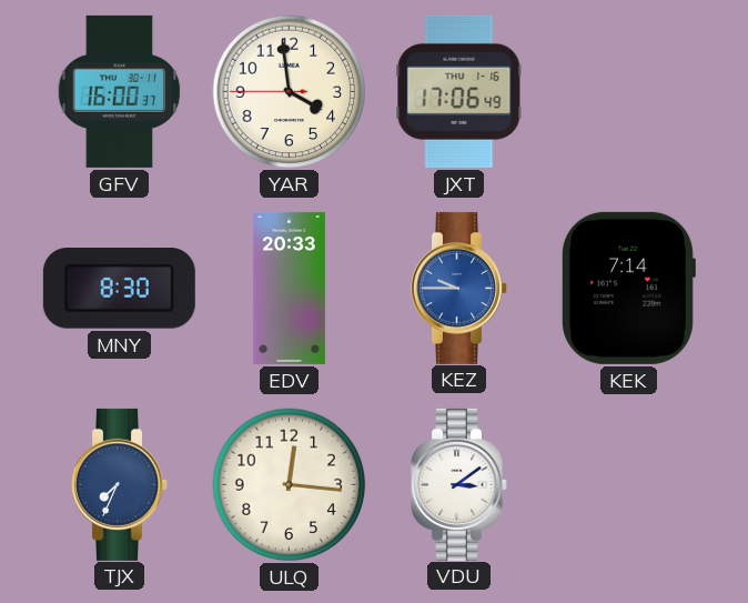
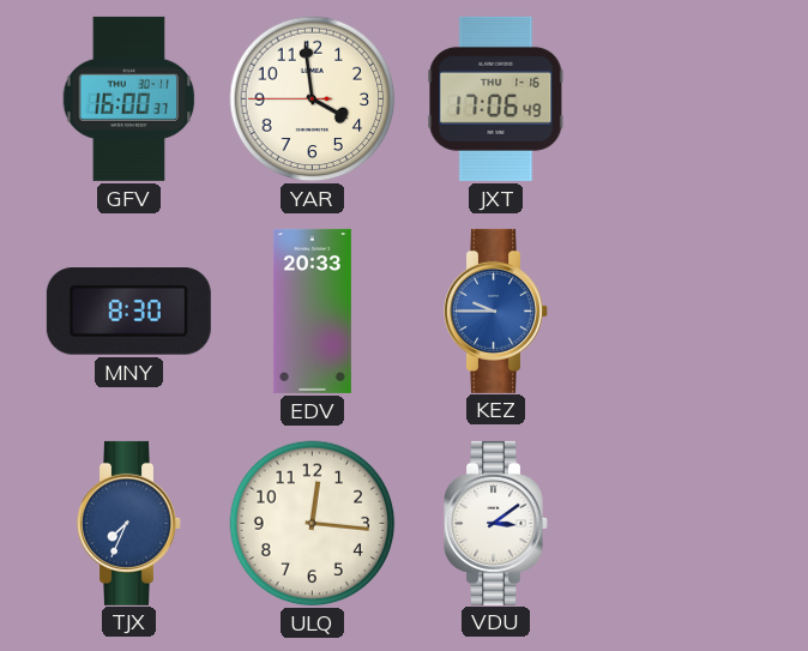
KEK: 7:14 -> none (628, 288)
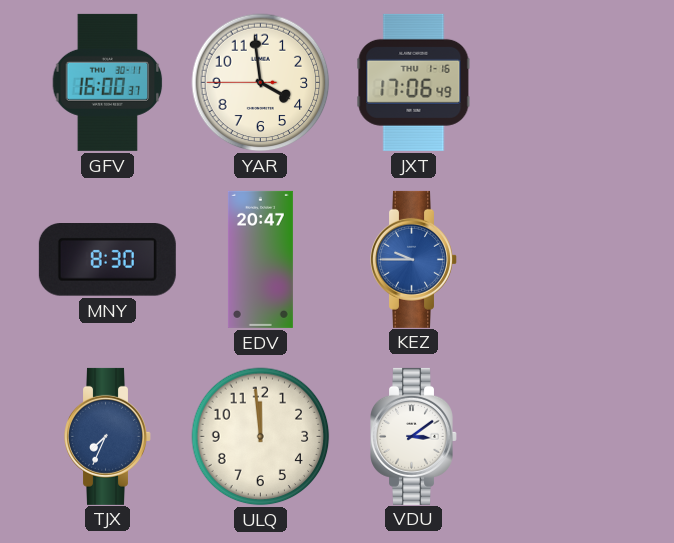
EDV: 20:33 -> 20:47 (260, 259)
ULQ: 12:16 -> 11:59 (261, 437)
